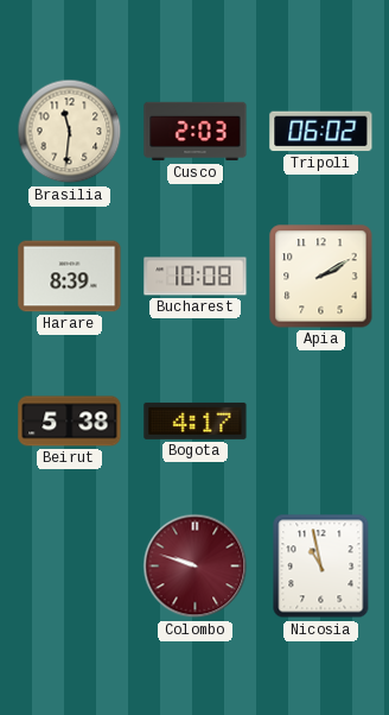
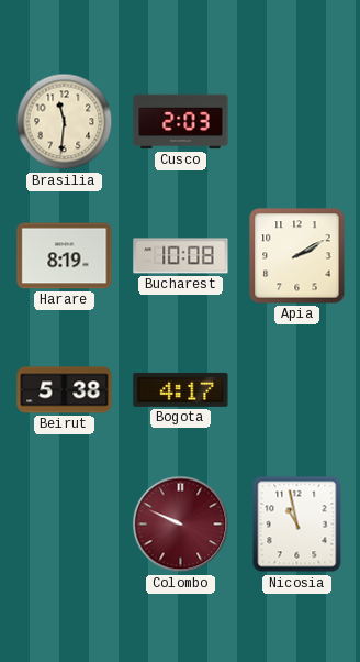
Tripoli: 06:02 -> none (321, 132)
Harare: 8:39 -> 8:19 (65, 256)
Colombo: 9:48 -> 9:49 (181, 525)
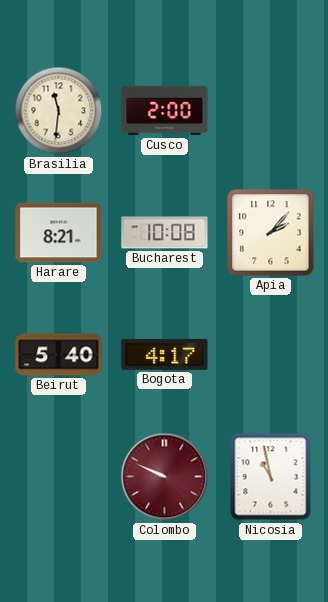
Cusco: 2:03 -> 2:00 (165, 111)
Harare: 8:19 -> 8:21 (59, 233)
Apia: 2:10 -> 2:07 (271, 233)
Beirut: 5:38 -> 5:40 (59, 355)
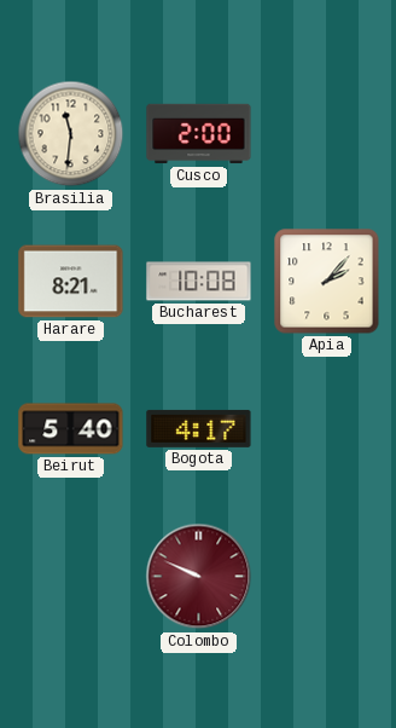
Nicosia: 10:58 -> none (271, 477)
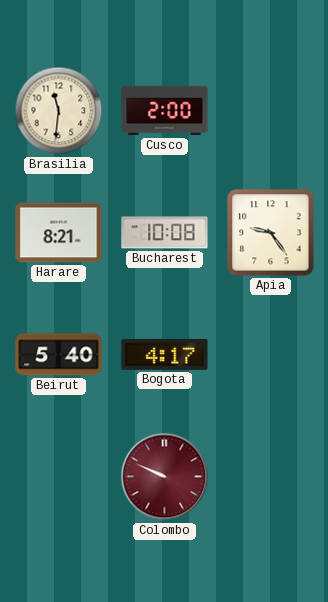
Apia: 2:07 -> 9:24 (271, 233)
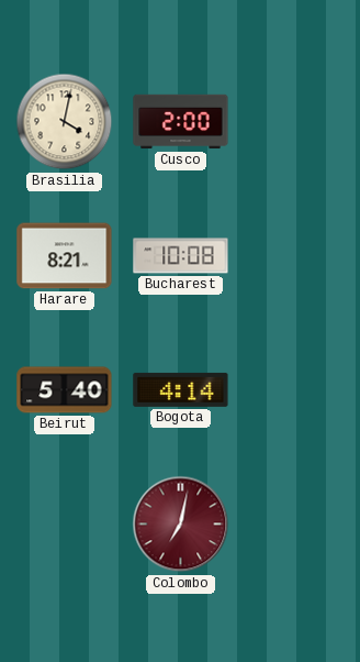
Brasilia: 11:31 -> 4:02 (65, 122)
Apia: 9:24 -> none (271, 233)
Bogota: 4:17 -> 4:14 (181, 389)
Colombo: 9:49 -> 7:02 (181, 525)
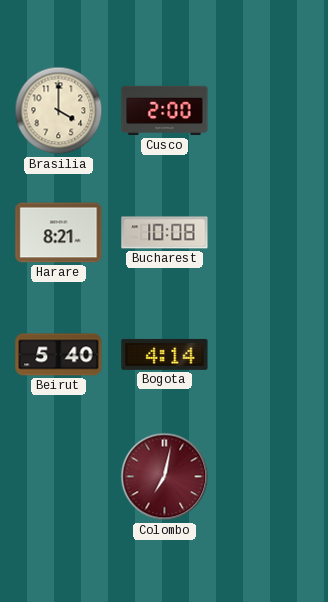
Brasilia: 4:02 -> 4:00 (59, 111)
